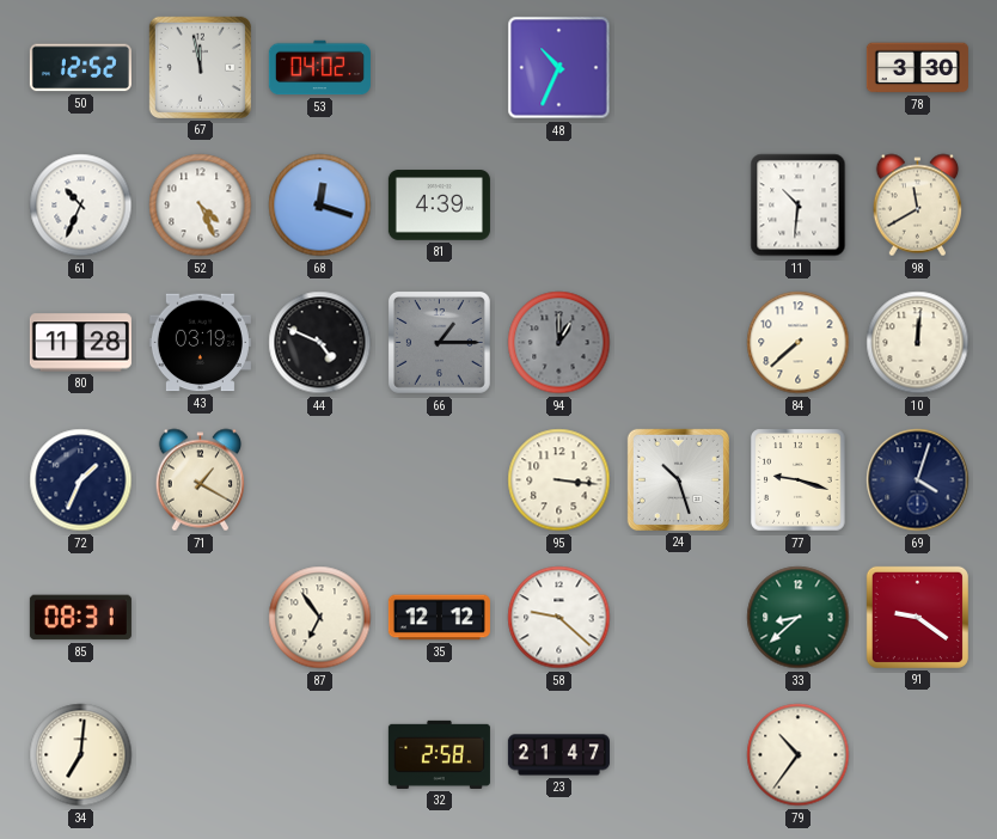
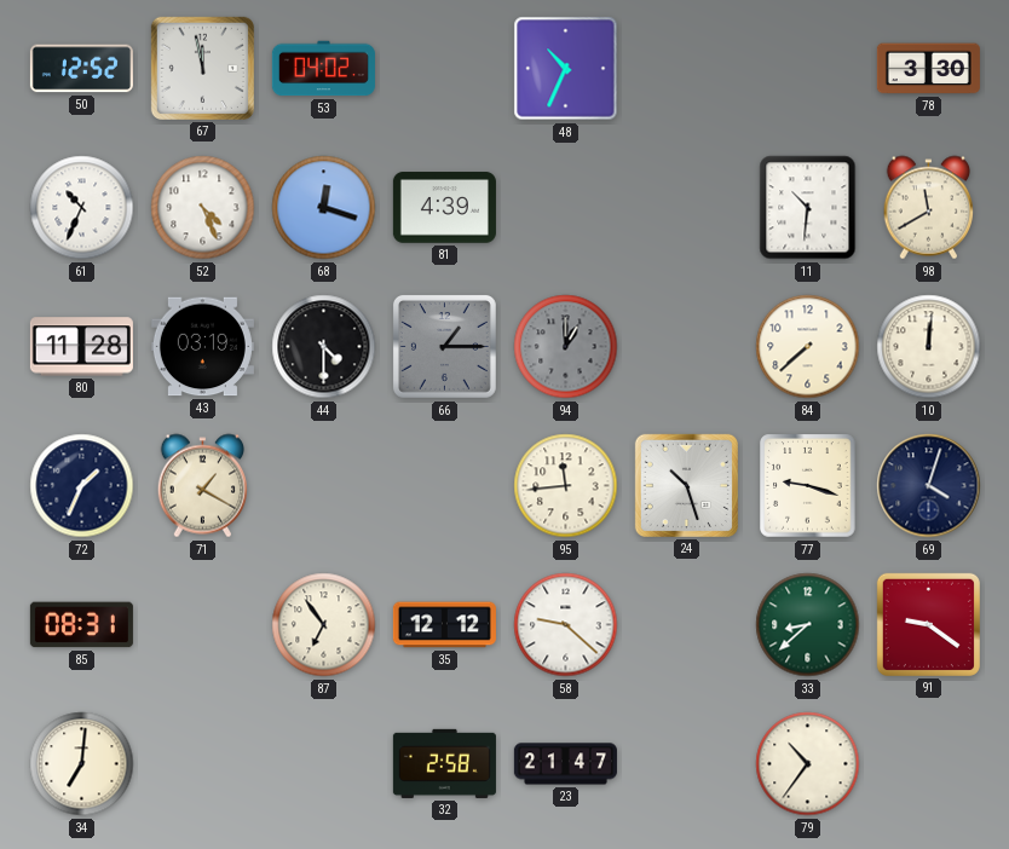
44: 4:49 -> 4:30 (324, 347)
95: 3:16 -> 11:44 (566, 486)
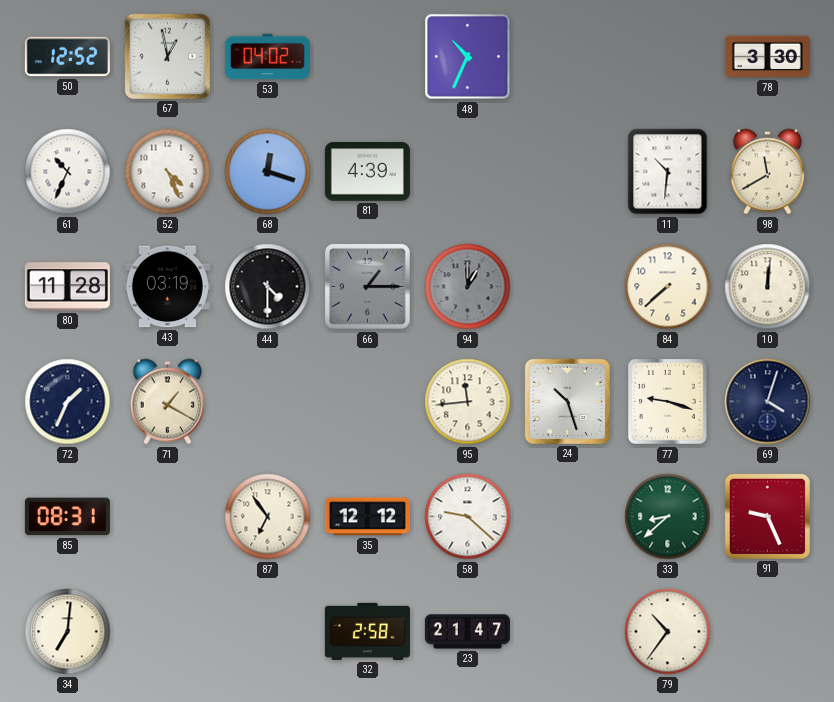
67: 11:58 -> 12:58 (167, 56)
91: 9:21 -> 9:26 (767, 516)
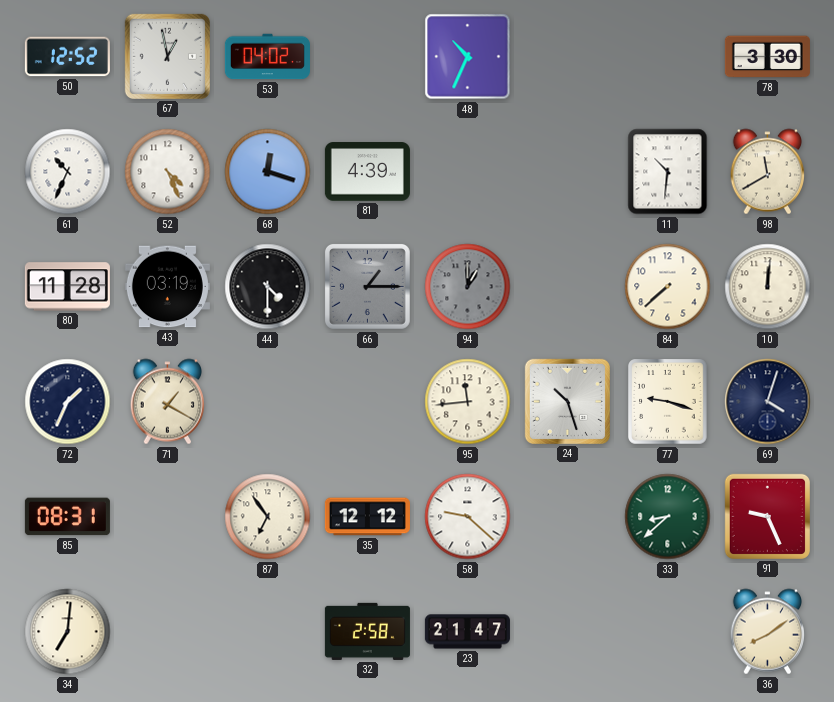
79: 10:36 -> none (668, 632)
36: none -> 8:09 (768, 632)
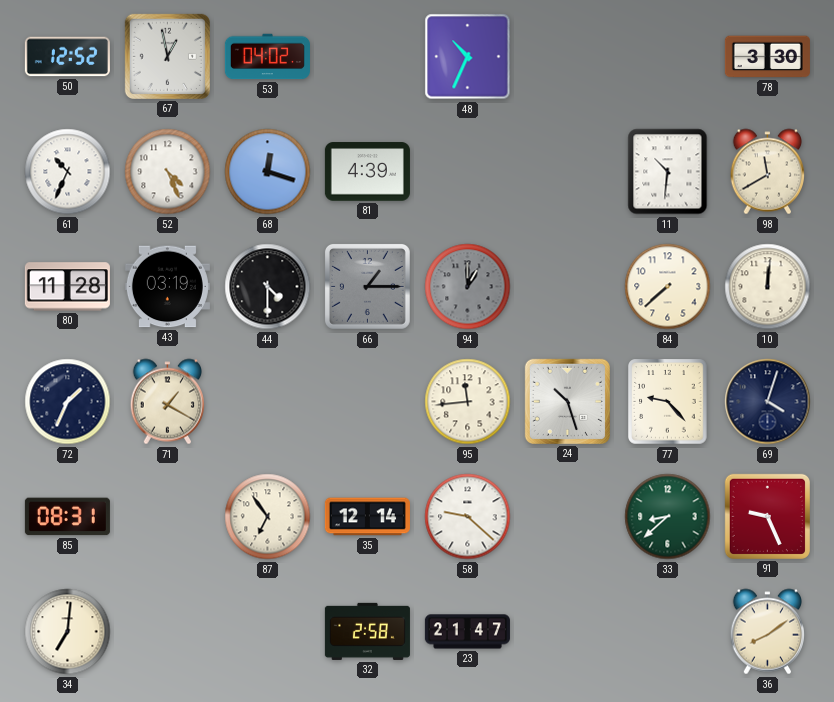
77: 9:18 -> 9:23 (668, 402)
35: 12:12 -> 12:14 (367, 517)
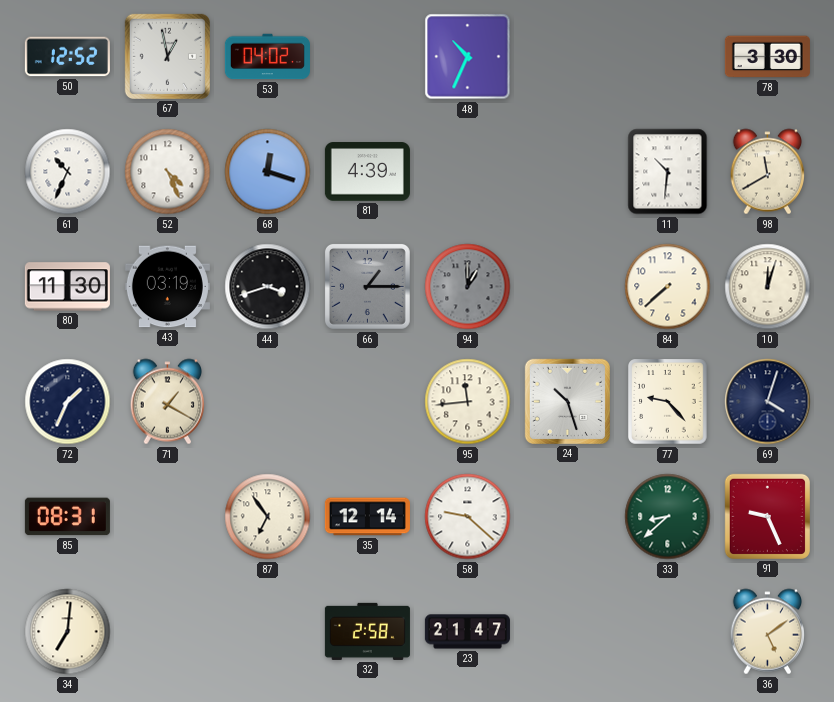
80: 11:28 -> 11:30 (67, 287)
44: 4:30 -> 3:42 (268, 287)
10: 12:01 -> 12:03 (768, 287)
36: 8:09 -> 5:09 (768, 632)
